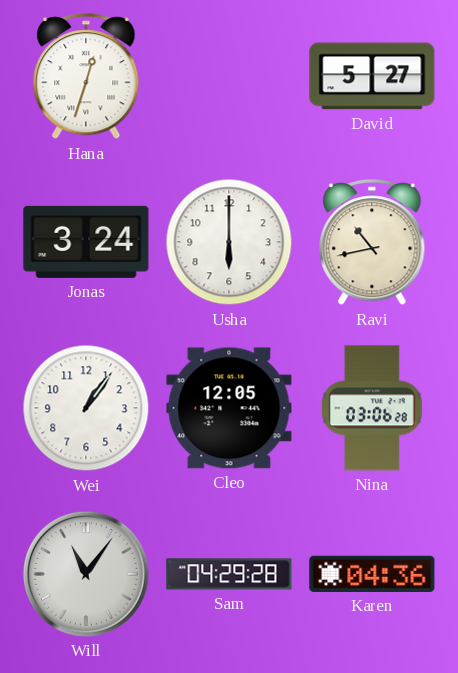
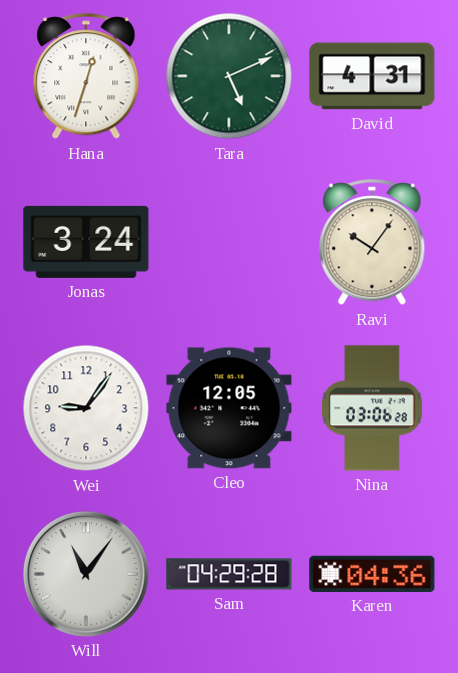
Tara: none -> 5:11 (229, 76)
David: 5:27 -> 4:31 (372, 76)
Usha: 6:00 -> none (229, 242)
Ravi: 10:43 -> 10:06 (372, 243)
Wei: 1:06 -> 9:06 (86, 408)
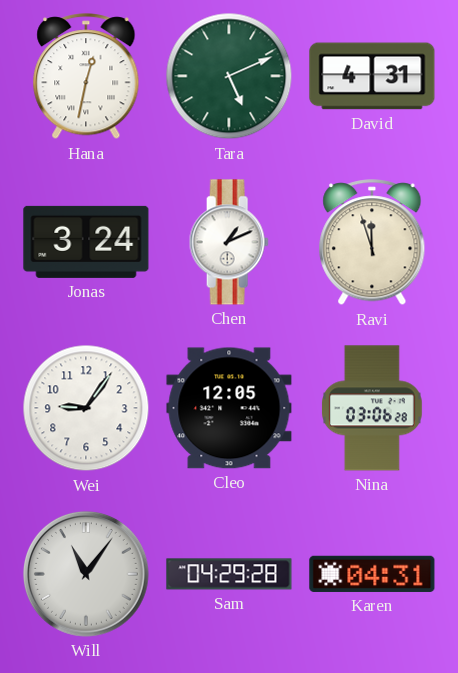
Hana: 12:33 -> 12:32 (86, 77)
Chen: none -> 1:11 (229, 242)
Ravi: 10:06 -> 11:57 (372, 243)
Karen: 04:36 -> 04:31 (372, 574)
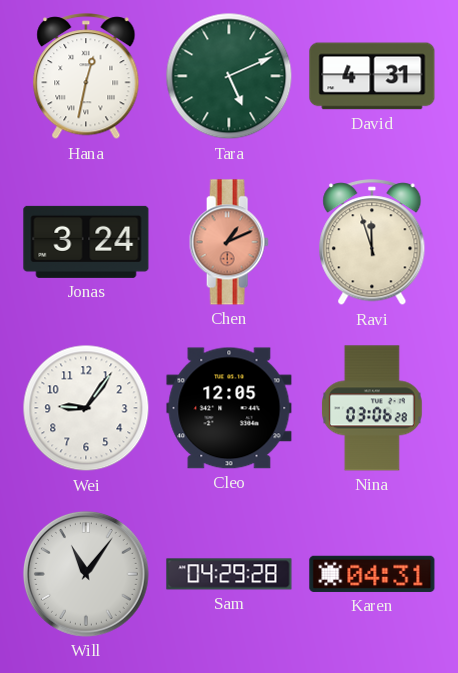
Chen dial: white -> salmon (229, 242)
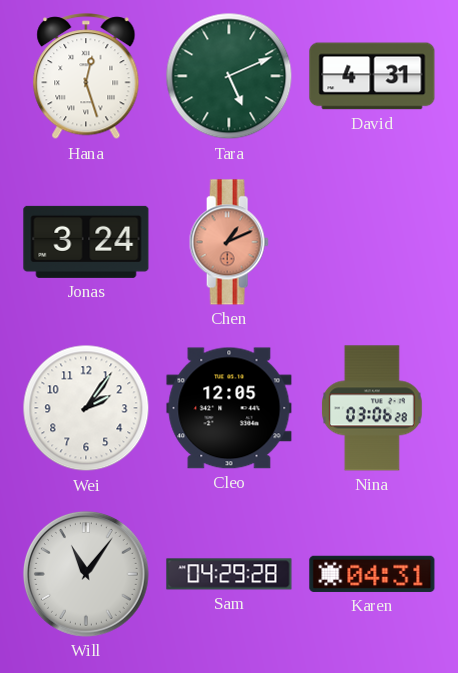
Hana: 12:32 -> 12:27 (86, 77)
Ravi: 11:57 -> none (372, 243)
Wei: 9:06 -> 2:06 (86, 408)
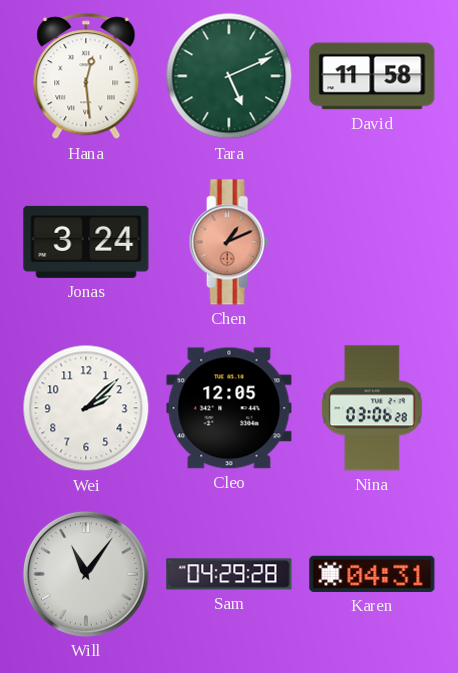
Hana: 12:27 -> 12:29 (86, 77)
David: 4:31 -> 11:58 (372, 76)
Wei: 2:06 -> 2:08 (86, 408)
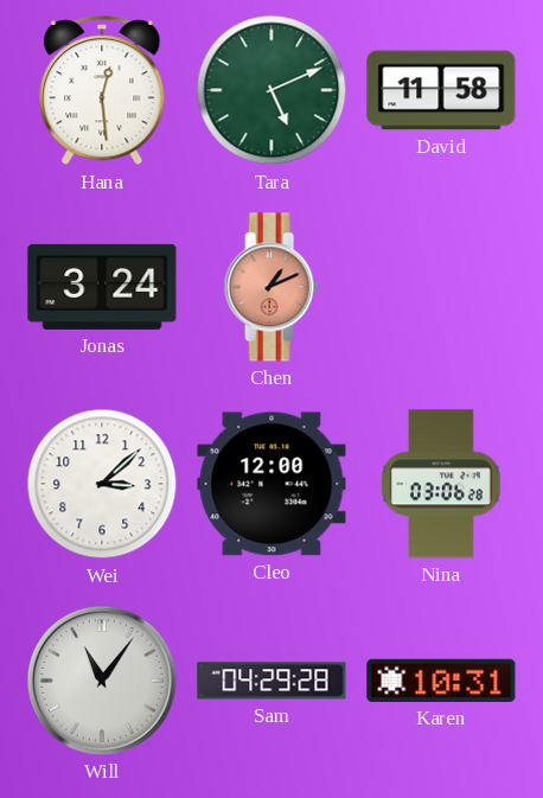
Wei: 2:08 -> 3:08 (102, 484)
Cleo: 12:05 -> 12:00 (271, 484)
Karen: 04:31 -> 10:31 (441, 681)
